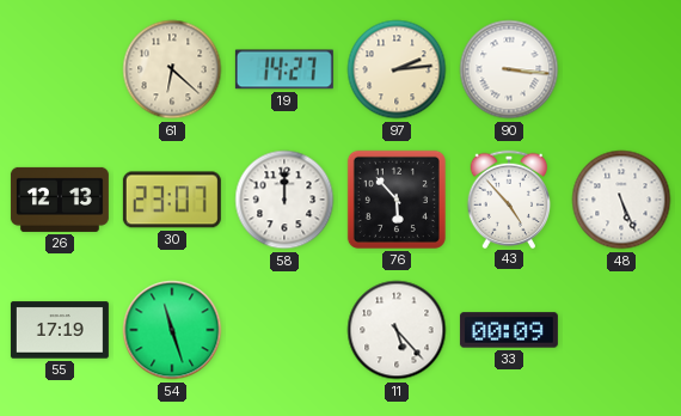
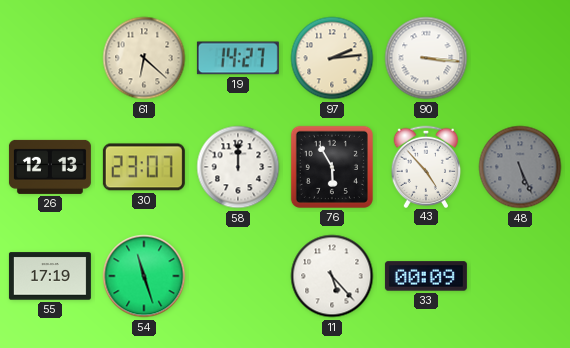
76: 5:53 -> 5:55 (332, 167)
48 dial: white -> grey (520, 167)
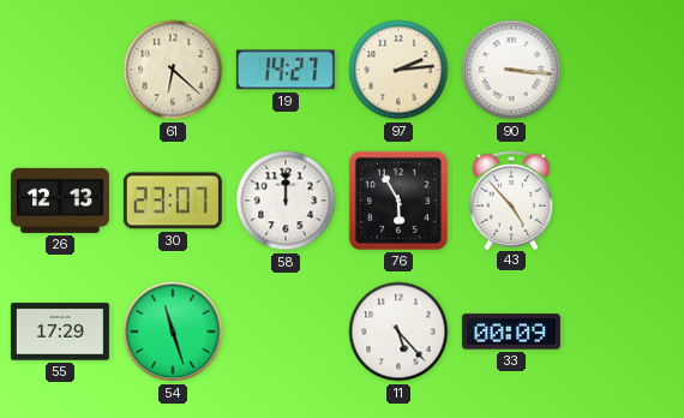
48: 5:26 -> none (520, 167)
55: 17:19 -> 17:29 (60, 332)
